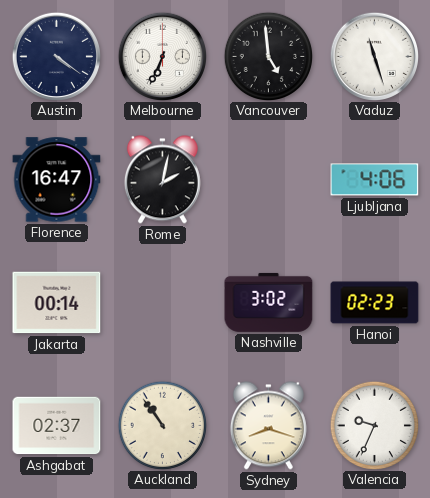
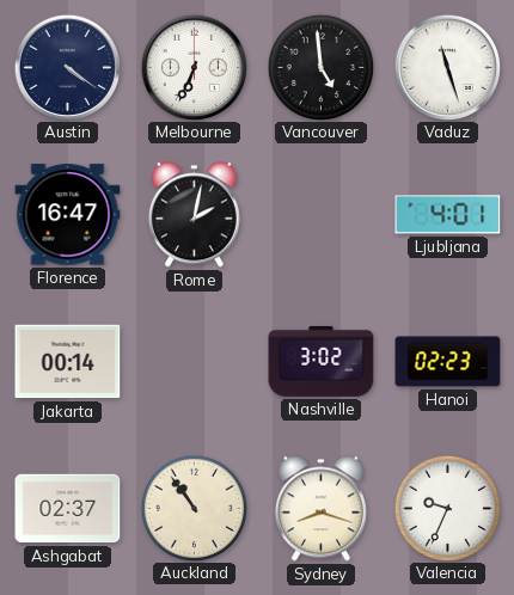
Ljubljana: 4:06 -> 4:01 (448, 215)
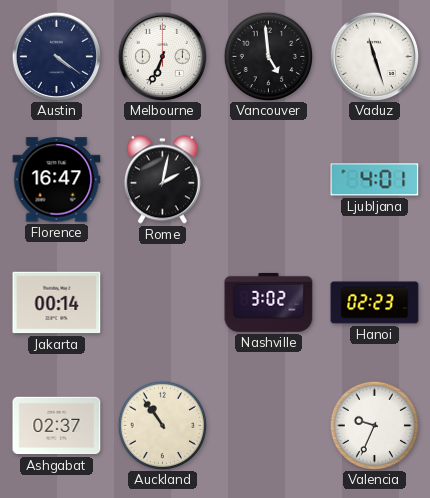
Sydney: 8:18 -> none (320, 509)
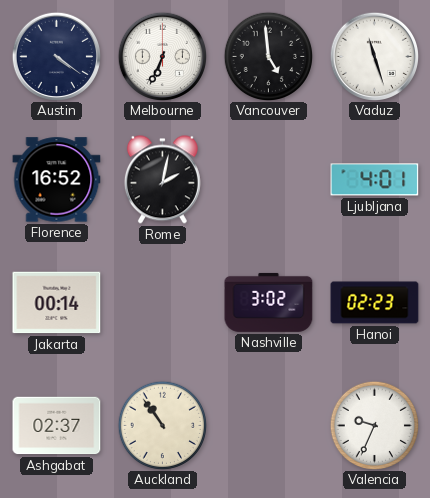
Florence: 16:47 -> 16:52 (57, 180)
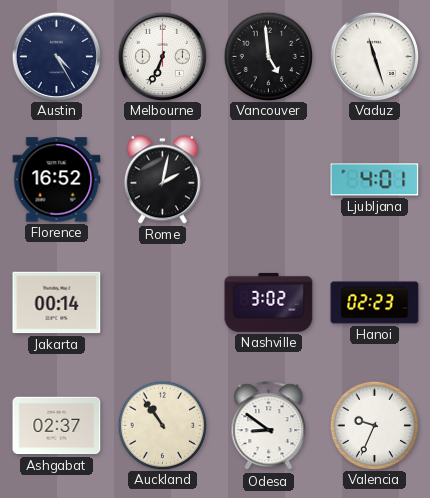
Austin: 4:21 -> 4:25 (56, 56)
Odesa: none -> 8:51 (269, 426)
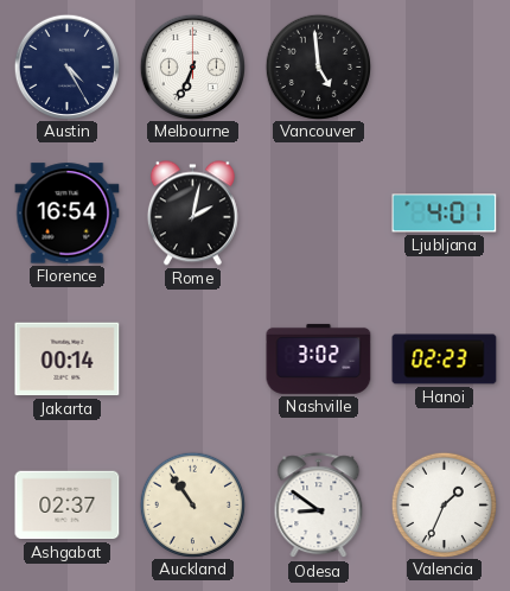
Vaduz: 11:27 -> none (374, 56)
Florence: 16:52 -> 16:54 (68, 214)
Valencia: 9:34 -> 1:34 (444, 504)
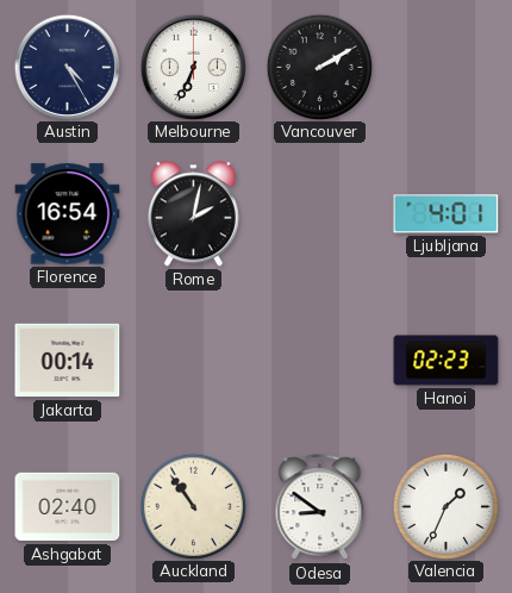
Vancouver: 4:59 -> 2:10 (319, 67)
Nashville: 3:02 -> none (319, 358)
Ashgabat: 02:37 -> 02:40 (68, 507)
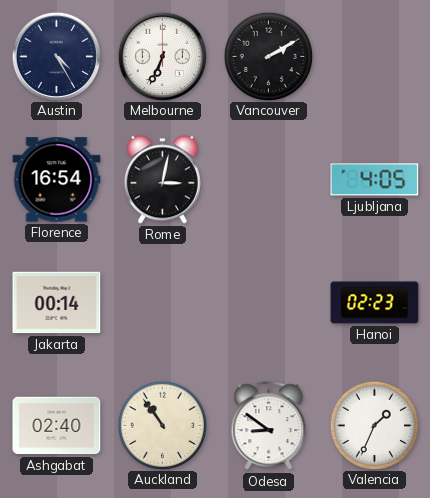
Rome: 2:02 -> 3:02 (162, 180)
Ljubljana: 4:01 -> 4:05 (375, 180)
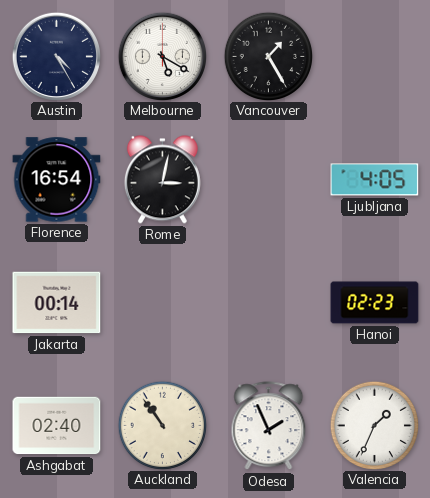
Melbourne: 6:34 -> 5:20 (162, 56)
Vancouver: 2:10 -> 1:25 (268, 56)
Odesa: 8:51 -> 1:56 (269, 426)
